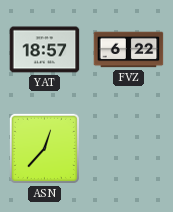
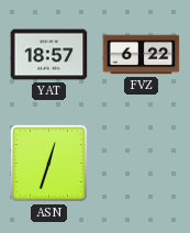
ASN: 12:37 -> 12:33 (48, 163)
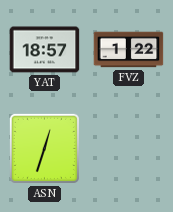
FVZ: 6:22 -> 1:22 (129, 50)
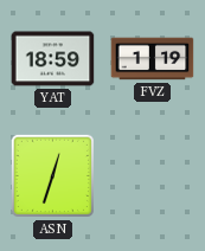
YAT: 18:57 -> 18:59 (53, 59)
FVZ: 1:22 -> 1:19 (153, 59)
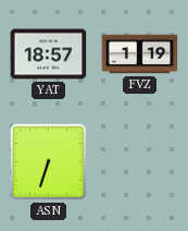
YAT: 18:59 -> 18:57 (49, 54)
ASN: 12:33 -> 6:33 (48, 161)
